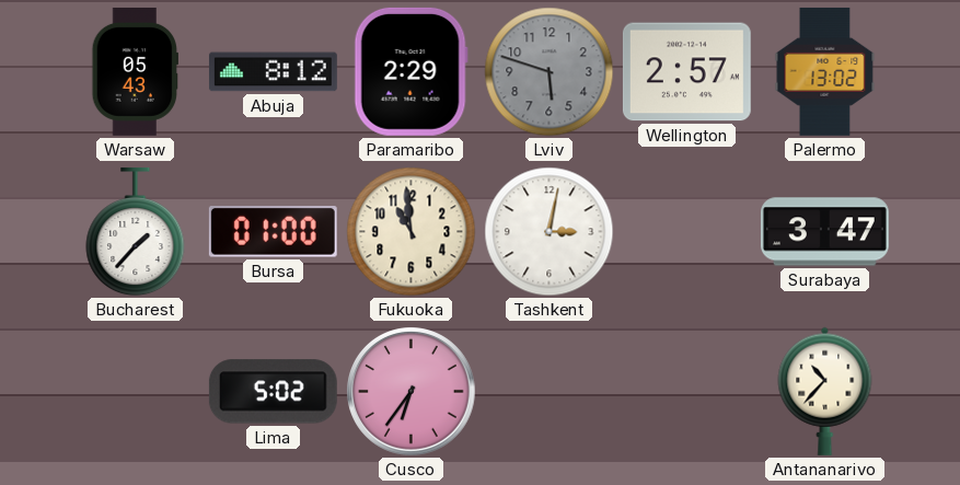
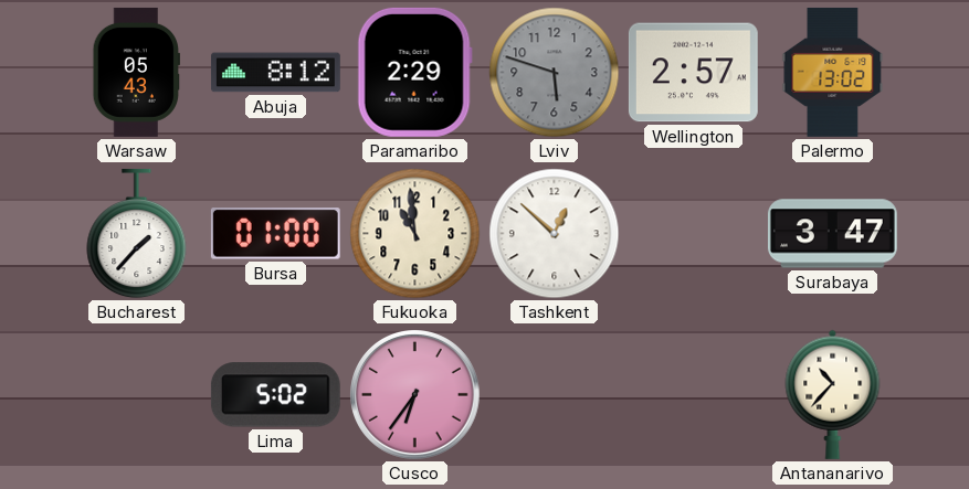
Tashkent: 3:02 -> 12:52 (555, 234)
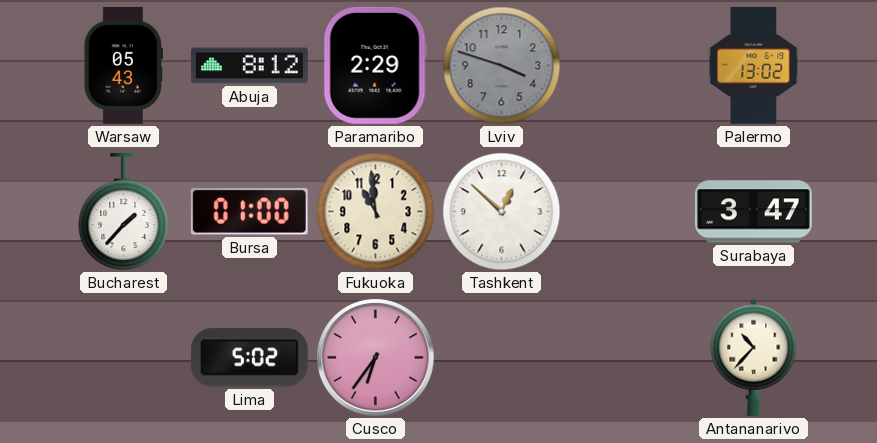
Lviv: 5:48 -> 3:48 (502, 66)
Wellington: 2:57 -> none (693, 73)
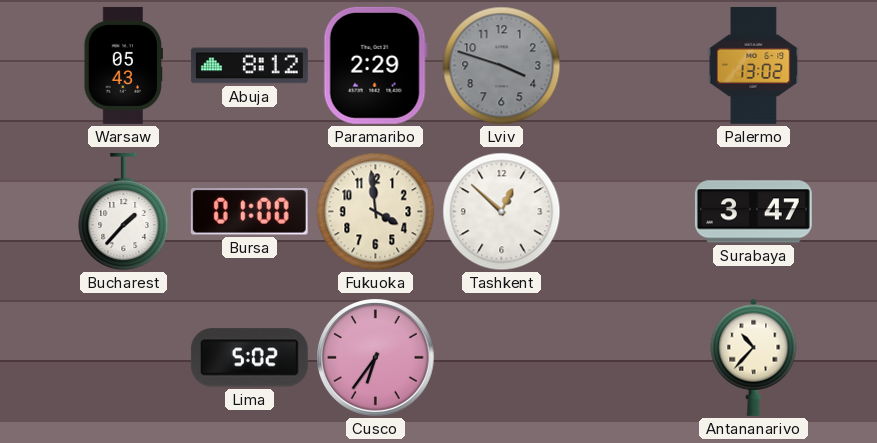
Fukuoka: 10:59 -> 3:59 (376, 212)
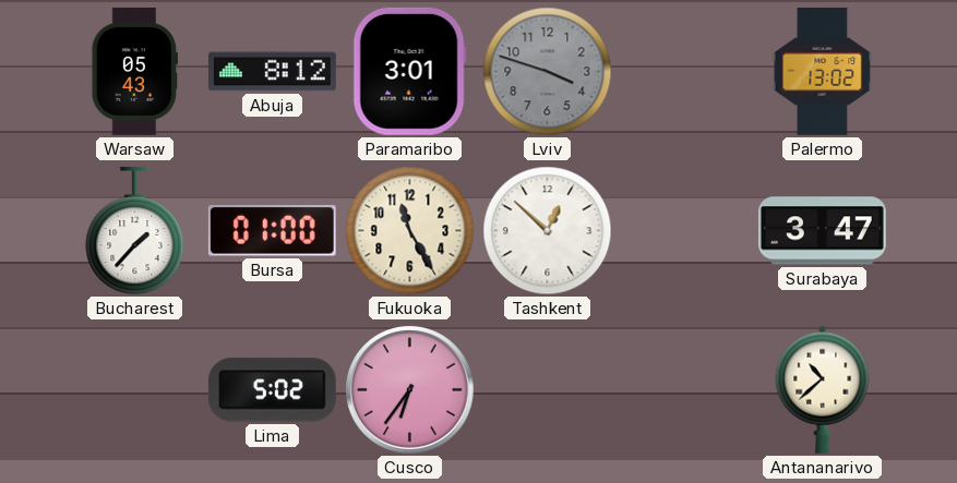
Paramaribo: 2:29 -> 3:01 (409, 71)
Fukuoka: 3:59 -> 11:25 (410, 231)
Antananarivo: 10:37 -> 10:38 (823, 389)
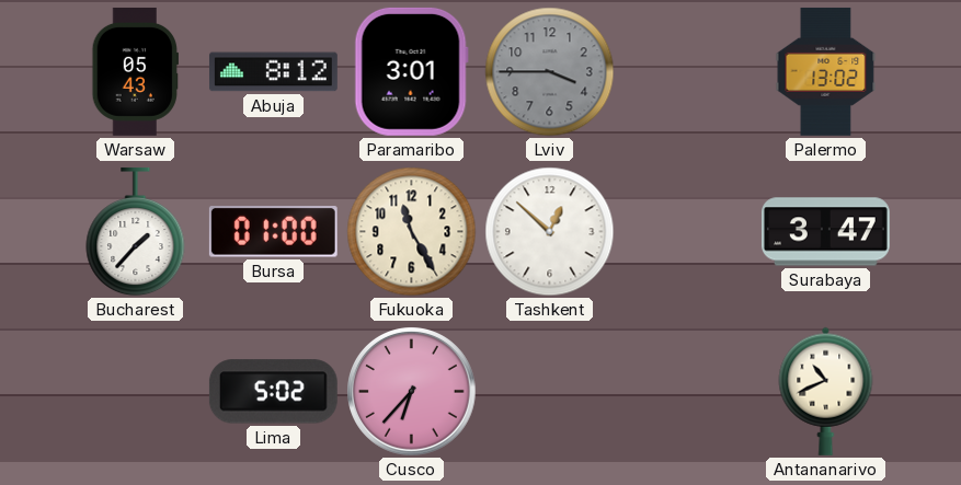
Lviv: 3:48 -> 3:45 (550, 72)
Cusco: 6:36 -> 6:37 (412, 392)
Antananarivo: 10:38 -> 10:41 (826, 391)
